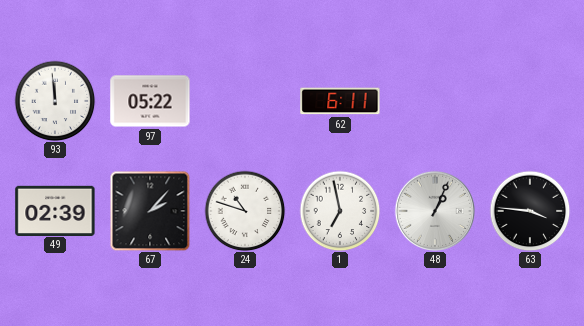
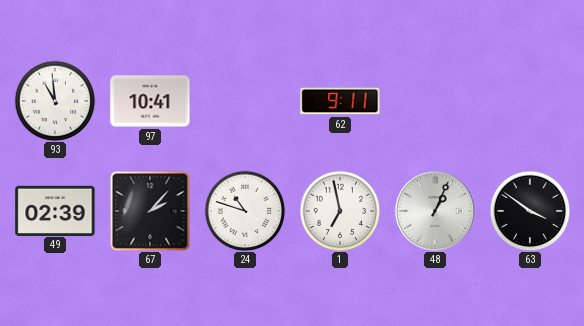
93: 11:59 -> 10:59 (55, 101)
97: 05:22 -> 10:41 (150, 101)
62: 6:11 -> 9:11 (340, 101)
63: 3:46 -> 3:51 (530, 211)
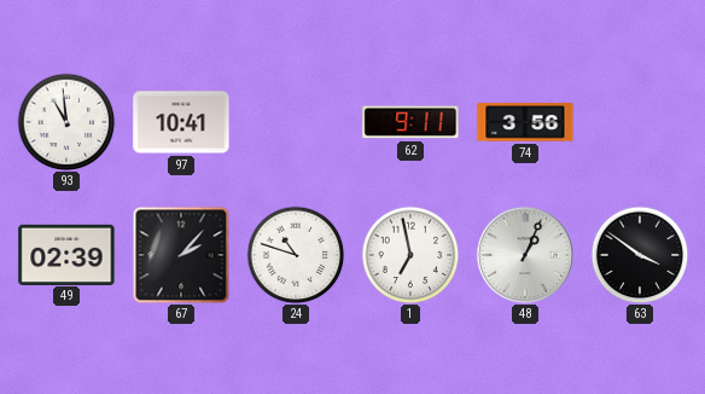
74: none -> 3:56 (525, 122)
